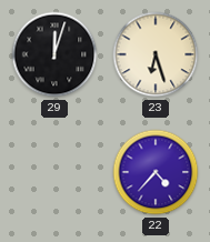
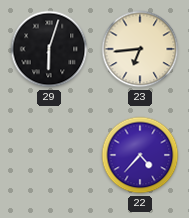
29: 12:03 -> 6:03 (49, 49)
23: 6:27 -> 6:44 (140, 49)
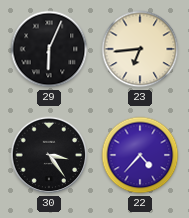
29: 6:03 -> 6:04 (49, 49)
30: none -> 3:24 (49, 155)
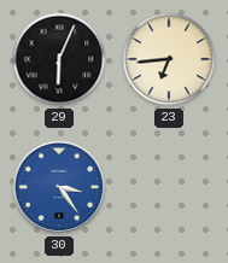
30 dial: black -> blue (59, 187)
22: 4:37 -> none (140, 155)
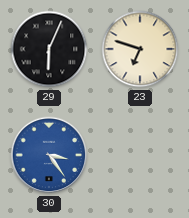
23: 6:44 -> 6:48 (140, 49)
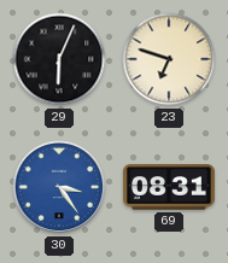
69: none -> 08:31 (170, 187)
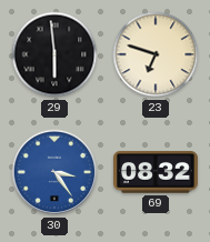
29: 6:04 -> 5:59 (54, 54)
69: 08:31 -> 08:32 (157, 172)
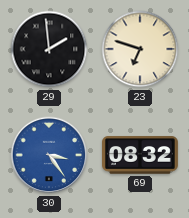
29: 5:59 -> 1:59 (49, 49)
